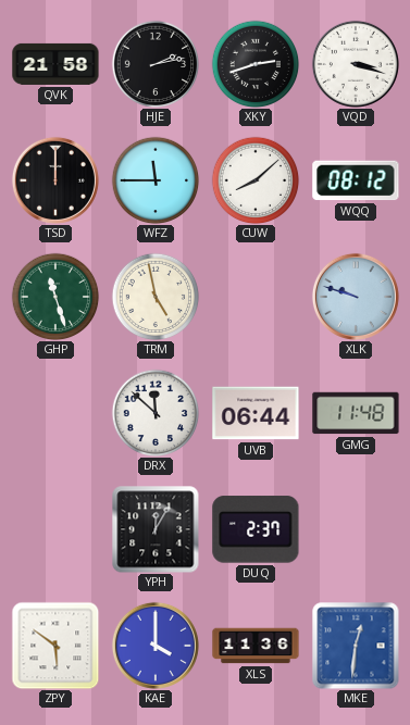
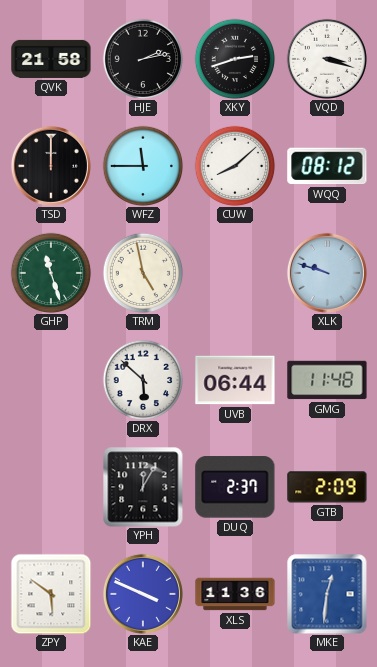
DRX: 11:52 -> 5:52 (143, 380)
GTB: none -> 2:09 (327, 487)
KAE: 4:00 -> 3:49 (143, 594)
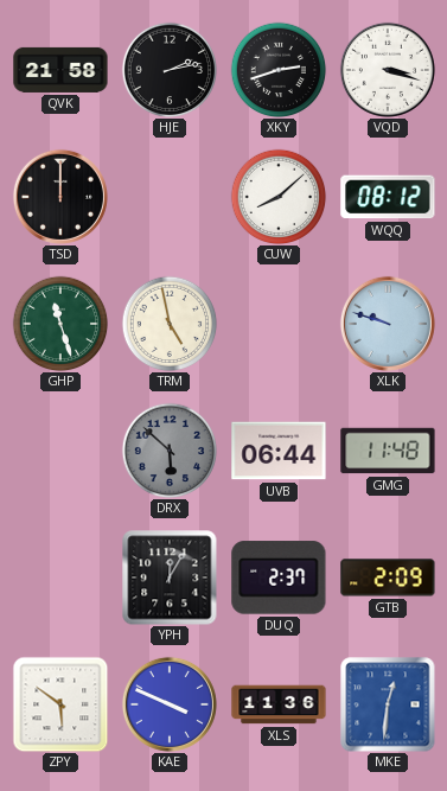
WFZ: 11:45 -> none (143, 166)
DRX dial: white -> grey (170, 451)
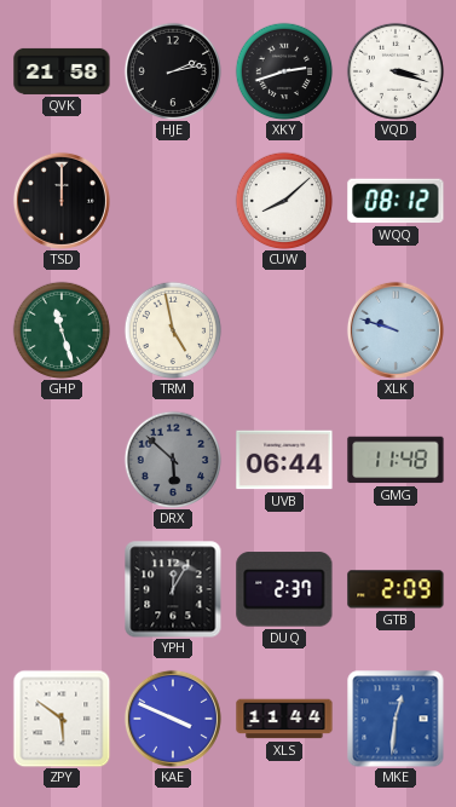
XLS: 11:36 -> 11:44 (284, 719)
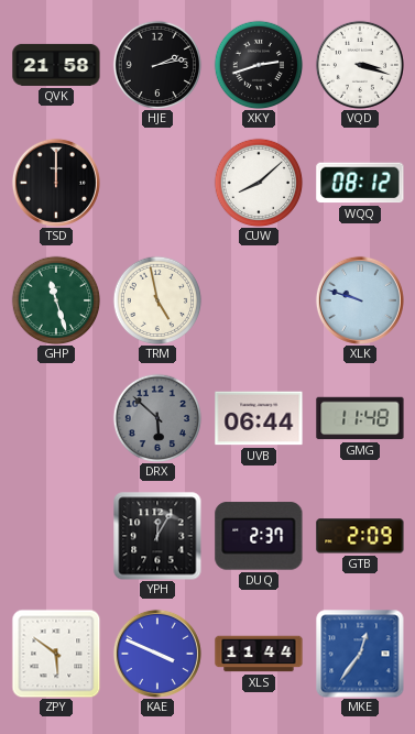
MKE: 12:31 -> 12:36 (360, 654)
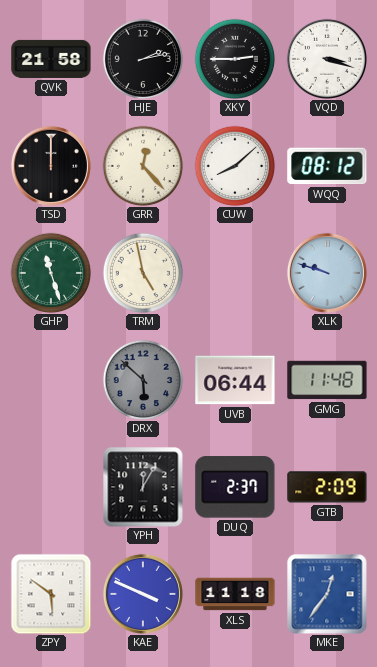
XKY: 2:42 -> 2:45 (235, 59)
GRR: none -> 12:23 (143, 166)
XLS: 11:44 -> 11:18 (235, 594)
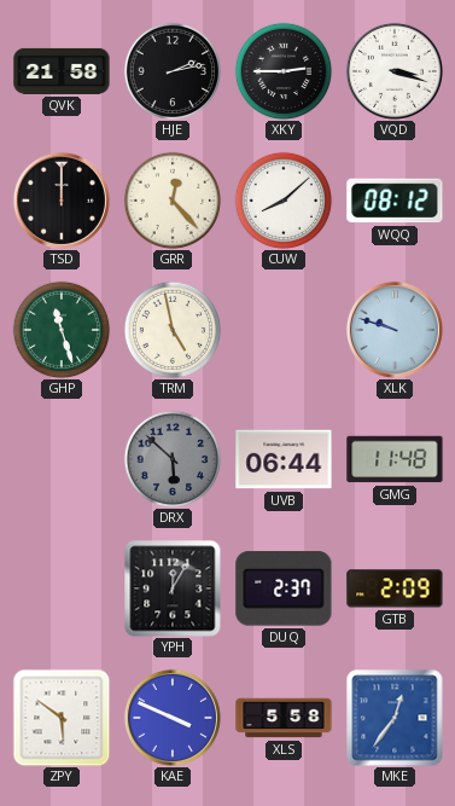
XLS: 11:18 -> 5:58 (284, 718)
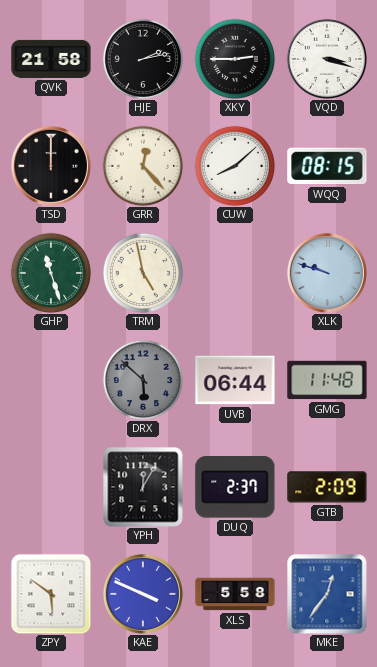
WQQ: 08:12 -> 08:15 (327, 166)
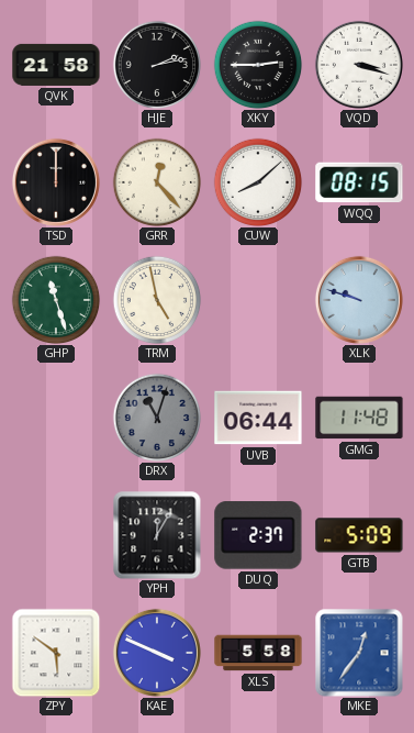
DRX: 5:52 -> 11:03 (157, 418)
GTB: 2:09 -> 5:09 (359, 535)
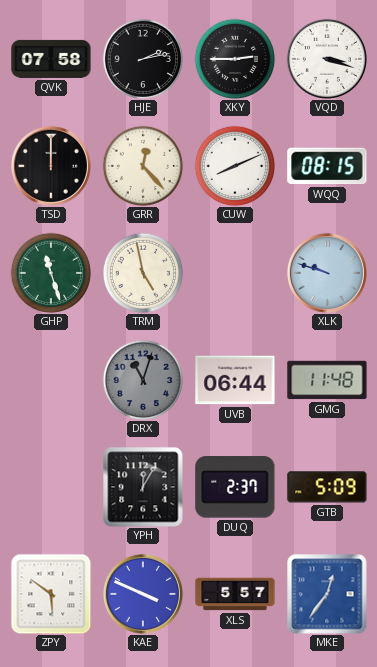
QVK: 21:58 -> 07:58 (51, 59)
CUW: 8:08 -> 8:11 (235, 166)
XLS: 5:58 -> 5:57 (235, 594)
